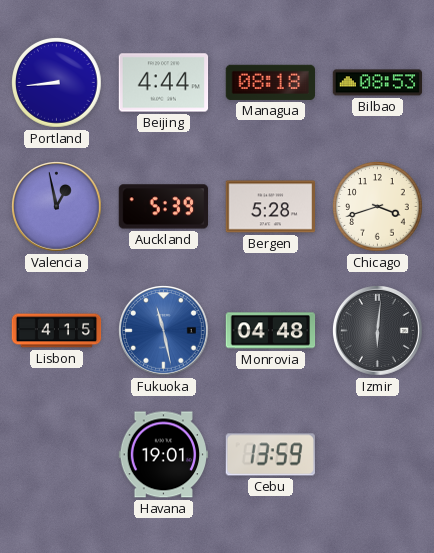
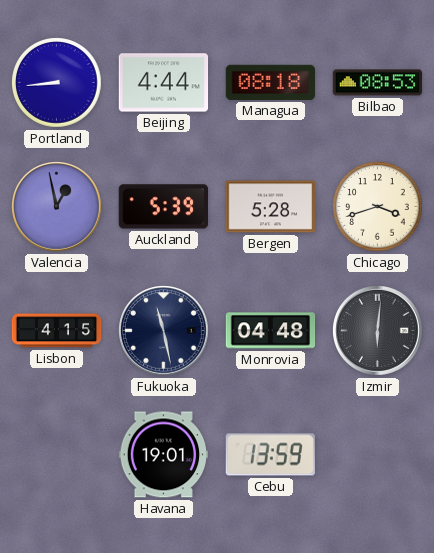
Fukuoka dial: blue -> navy (164, 331)
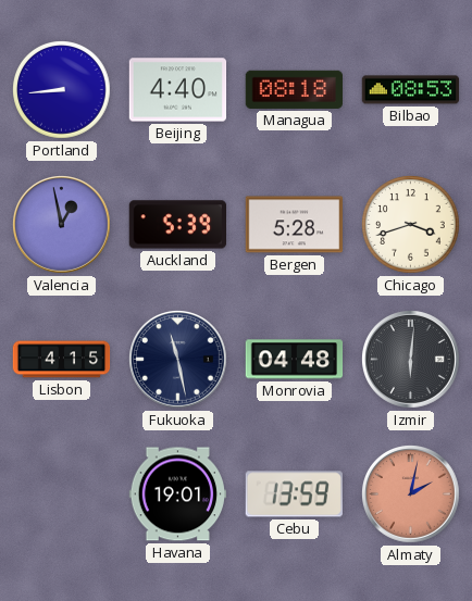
Beijing: 4:44 -> 4:40 (178, 90)
Almaty: none -> 2:02 (411, 494)
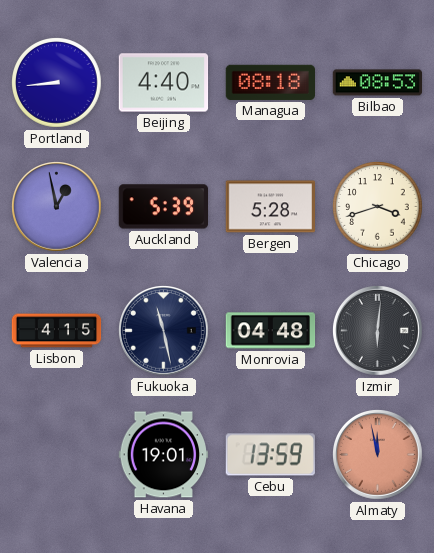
Almaty: 2:02 -> 11:58 (378, 455)
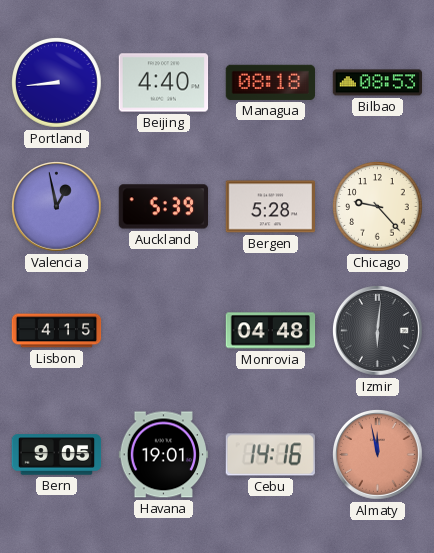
Chicago: 3:42 -> 9:23 (378, 207)
Fukuoka: 11:28 -> none (164, 331)
Bern: none -> 9:05 (57, 455)
Cebu: 13:59 -> 14:16 (270, 455)
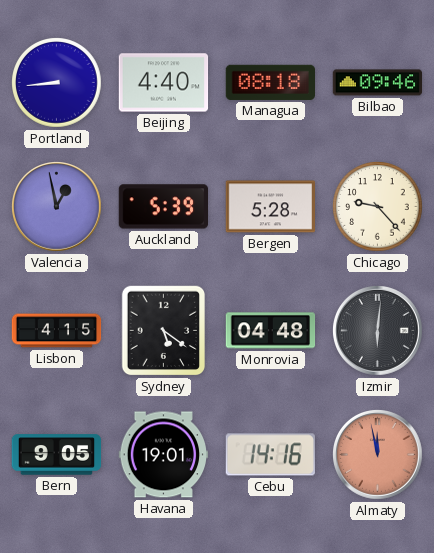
Bilbao: 08:53 -> 09:46 (378, 83)
Sydney: none -> 5:21 (164, 331)
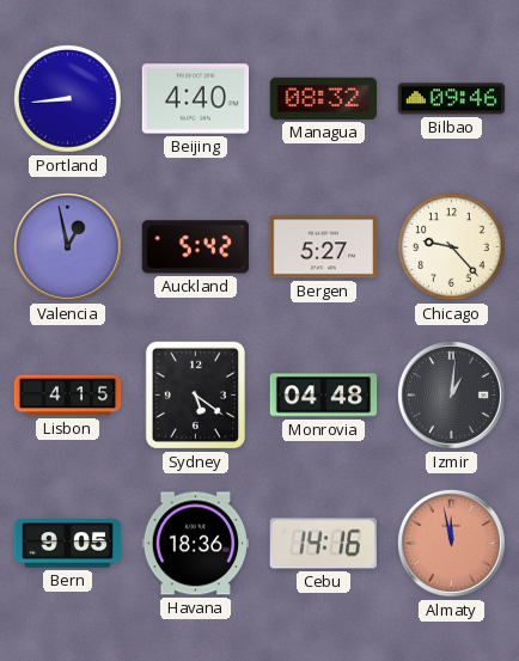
Managua: 08:18 -> 08:32 (323, 98)
Auckland: 5:39 -> 5:42 (195, 247)
Bergen: 5:28 -> 5:27 (324, 247)
Izmir: 6:01 -> 1:01 (452, 396)
Havana: 19:01 -> 18:36 (196, 544)
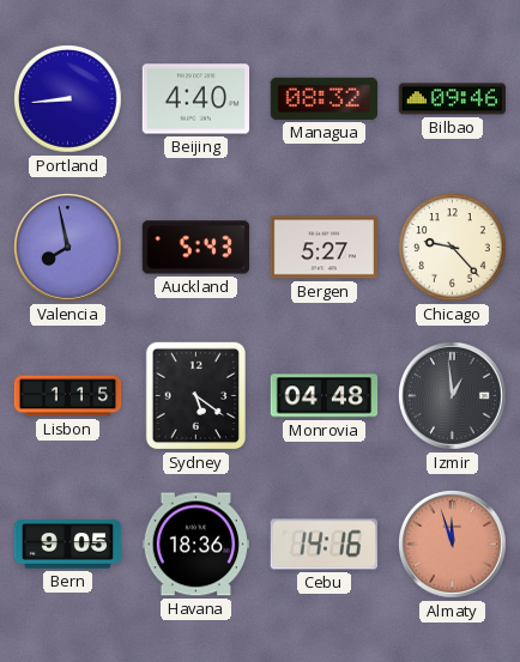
Valencia: 12:58 -> 7:58 (68, 248)
Auckland: 5:42 -> 5:43 (195, 248)
Lisbon: 4:15 -> 1:15 (68, 396)
Izmir: 1:01 -> 12:59 (453, 396)
Almaty: 11:58 -> 11:57 (453, 545)
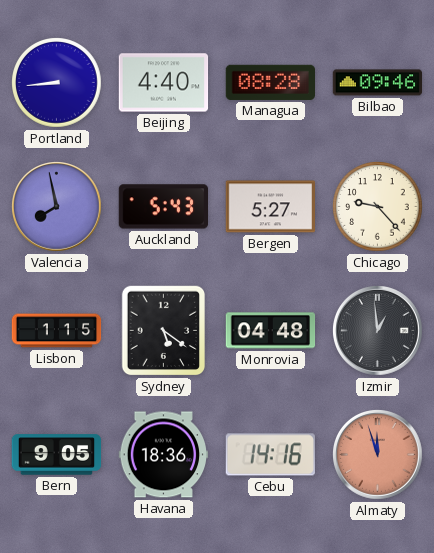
Managua: 08:32 -> 08:28 (270, 82)
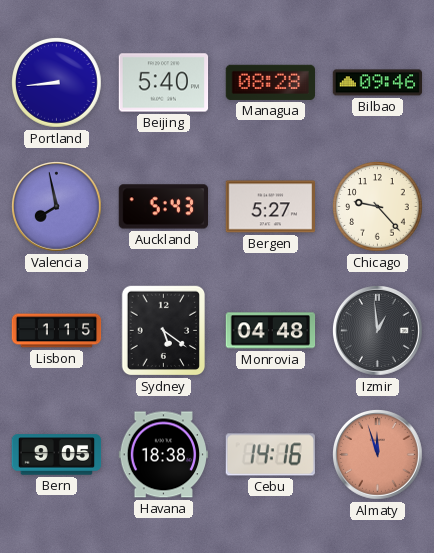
Beijing: 4:40 -> 5:40 (164, 83)
Havana: 18:36 -> 18:38 (164, 455)
